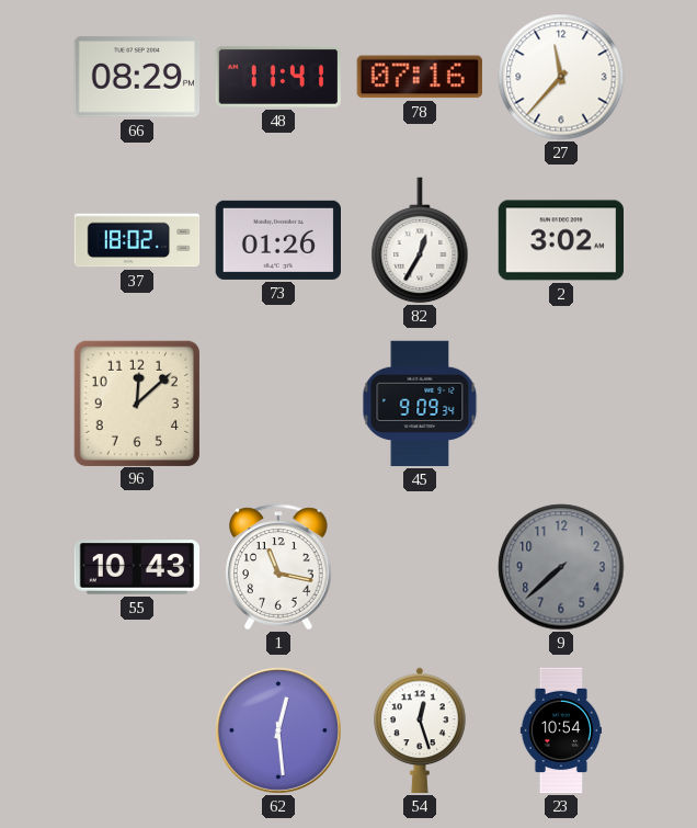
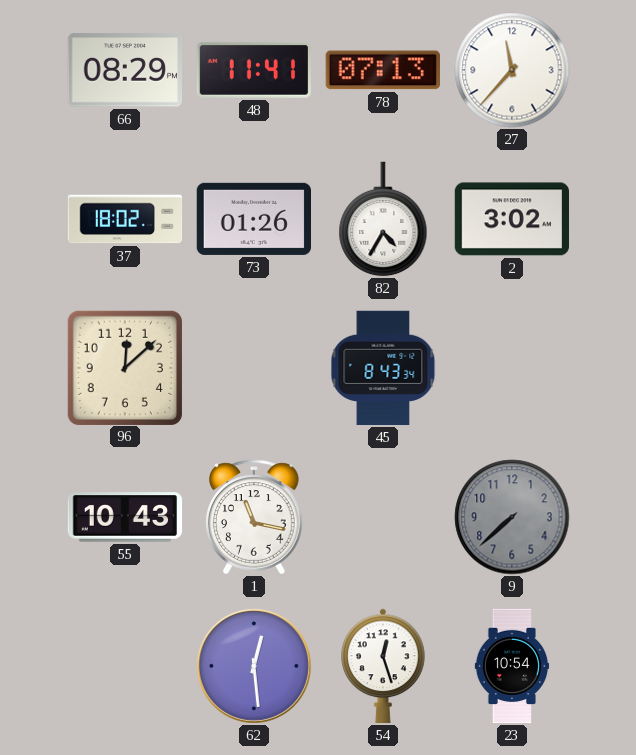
78: 07:16 -> 07:13 (383, 70)
82: 12:35 -> 4:35 (383, 219)
45: 9:09 -> 8:43 (383, 368)
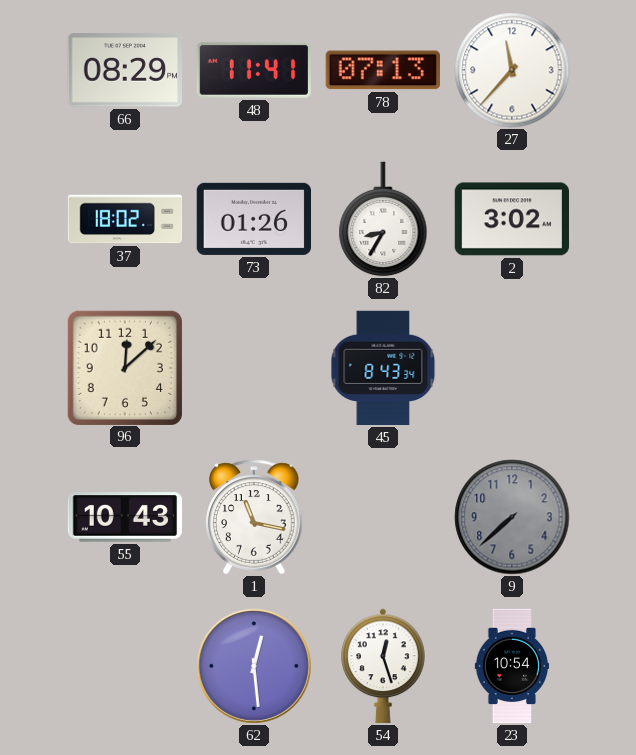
82: 4:35 -> 8:35 (383, 219)
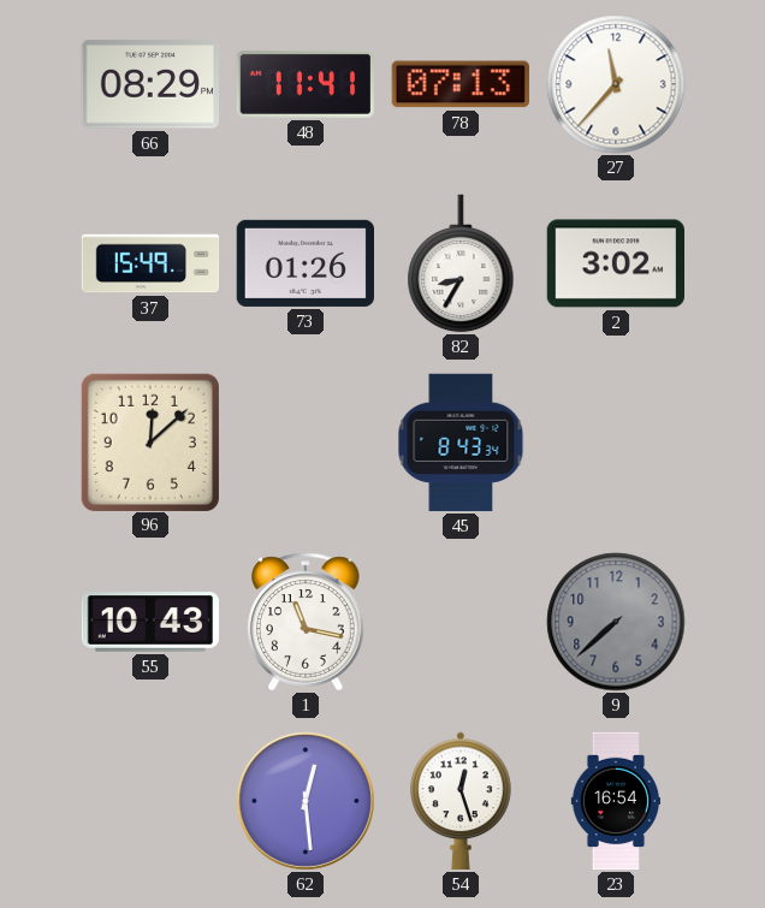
37: 18:02 -> 15:49 (150, 263)
23: 10:54 -> 16:54 (615, 801)
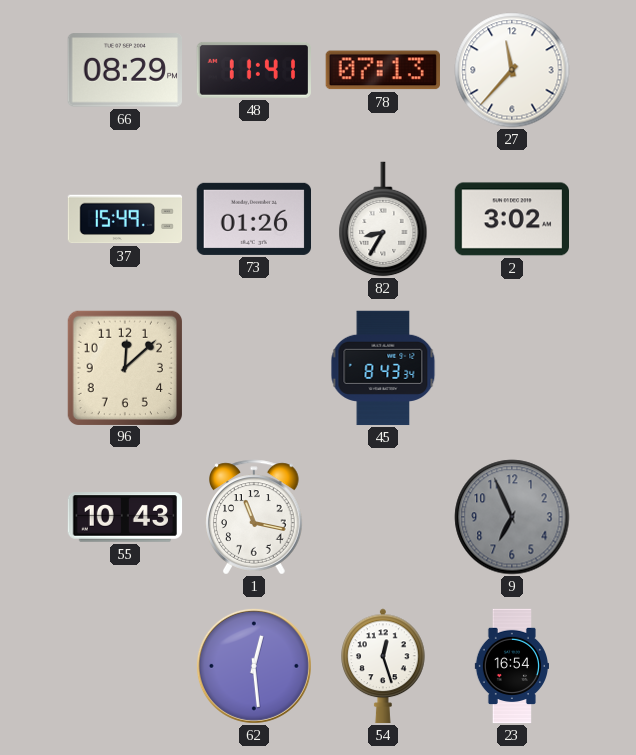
9: 7:38 -> 6:56 (512, 517)
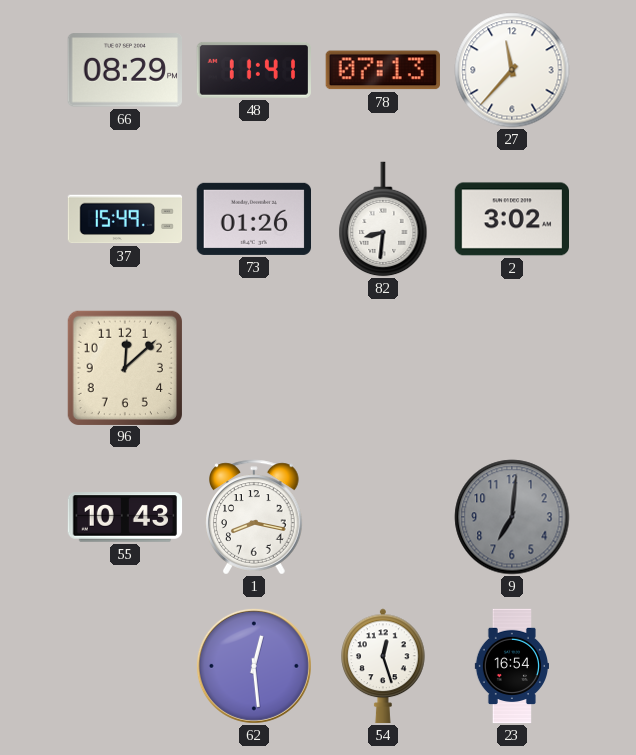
82: 8:35 -> 8:31 (383, 219)
45: 8:43 -> none (383, 368)
1: 11:17 -> 8:17 (255, 517)
9: 6:56 -> 7:01 (512, 517)
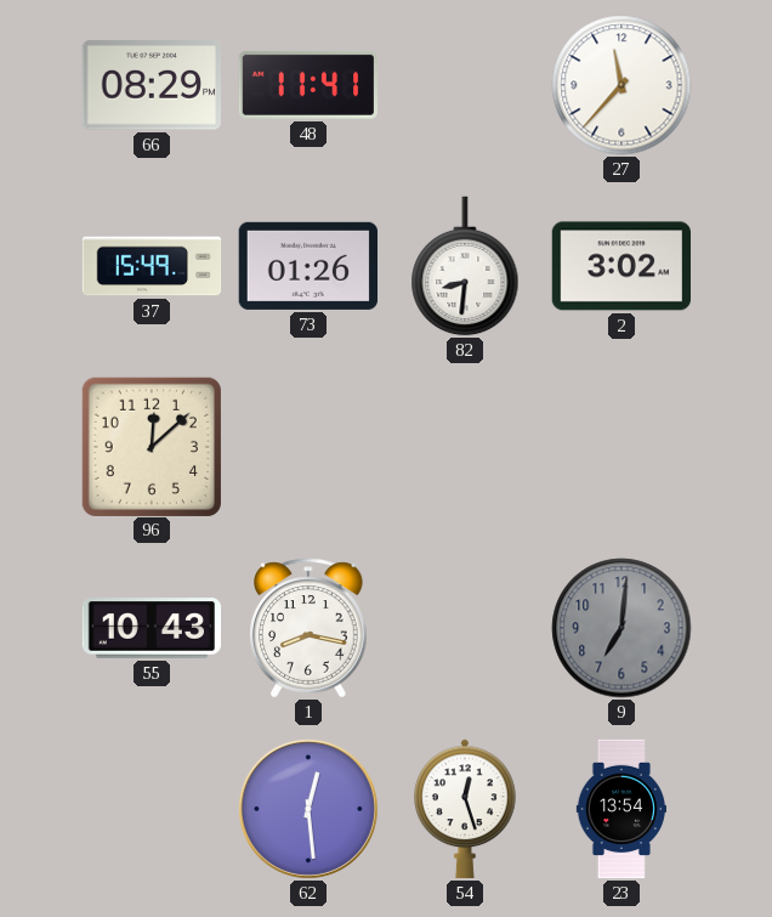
78: 07:13 -> none (383, 70)
23: 16:54 -> 13:54 (620, 809)
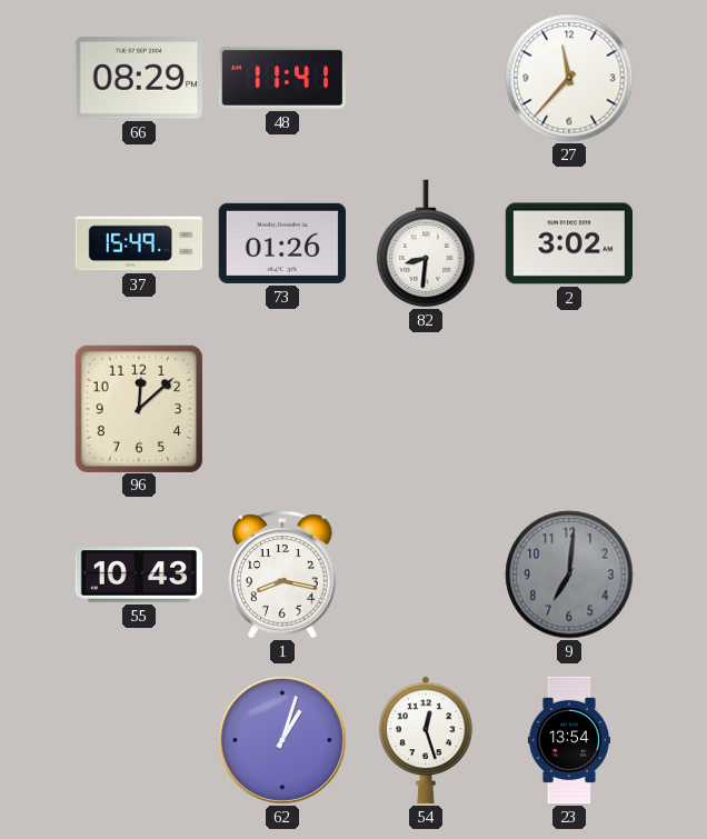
62: 12:29 -> 1:03 (282, 740)
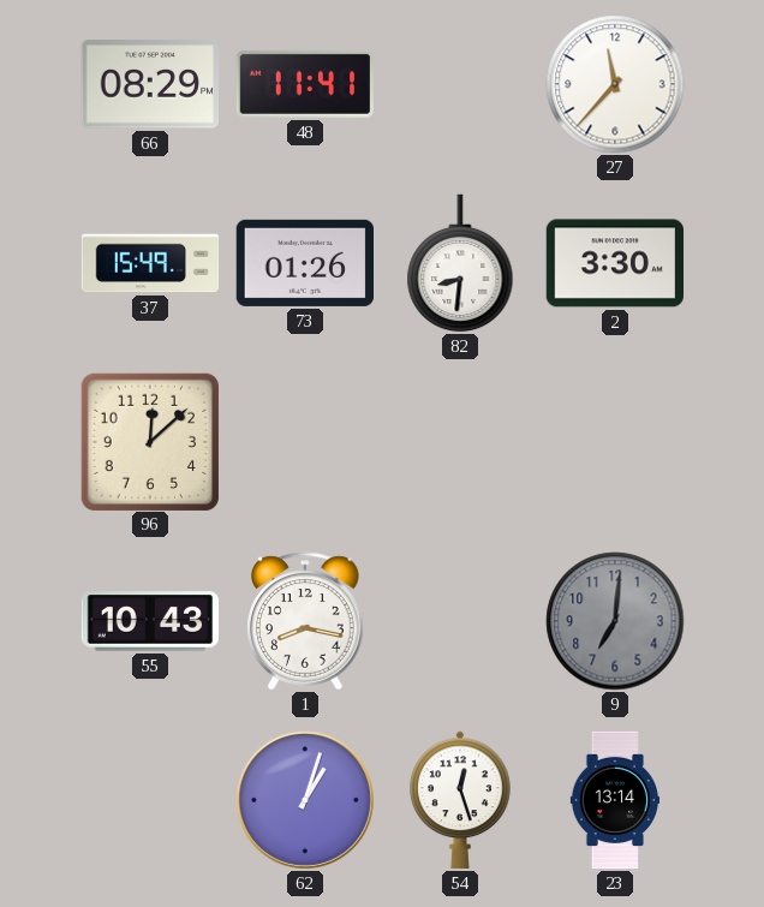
2: 3:02 -> 3:30 (615, 263)
23: 13:54 -> 13:14 (614, 800)
